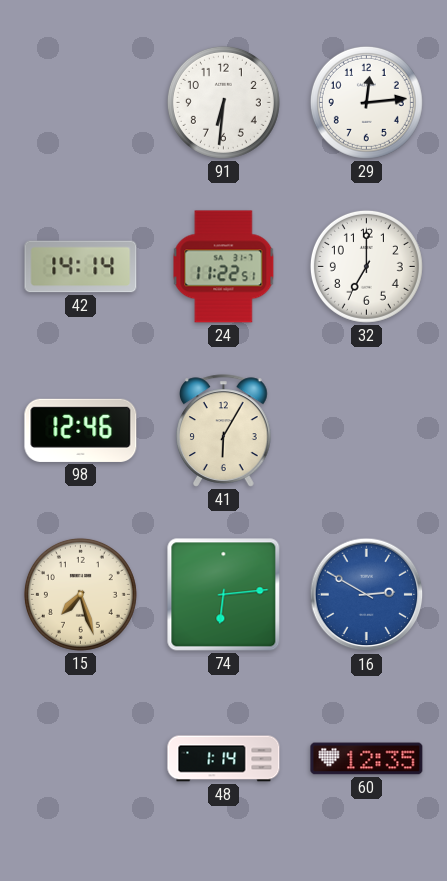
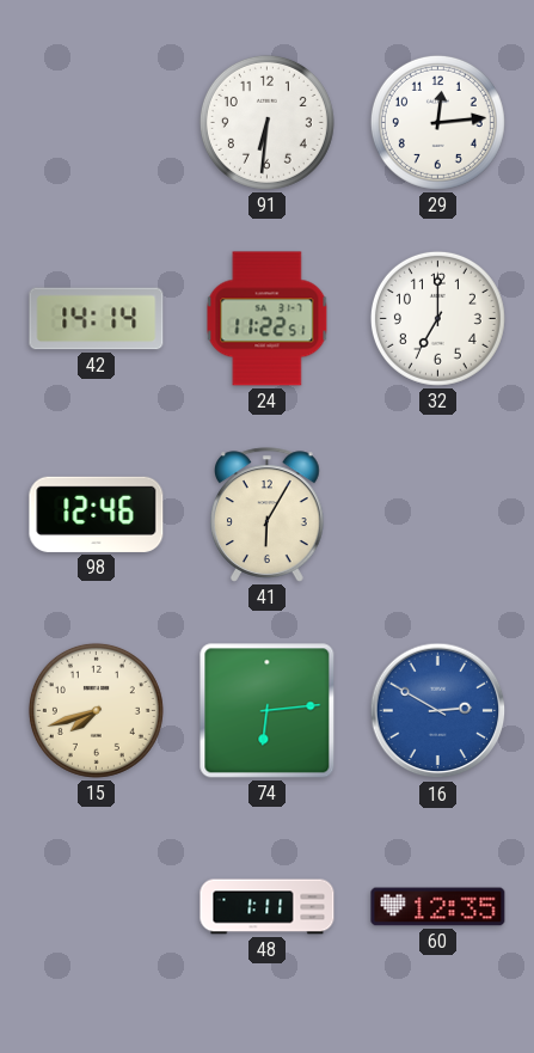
15: 7:27 -> 7:42 (96, 710)
48: 1:14 -> 1:11 (268, 907)
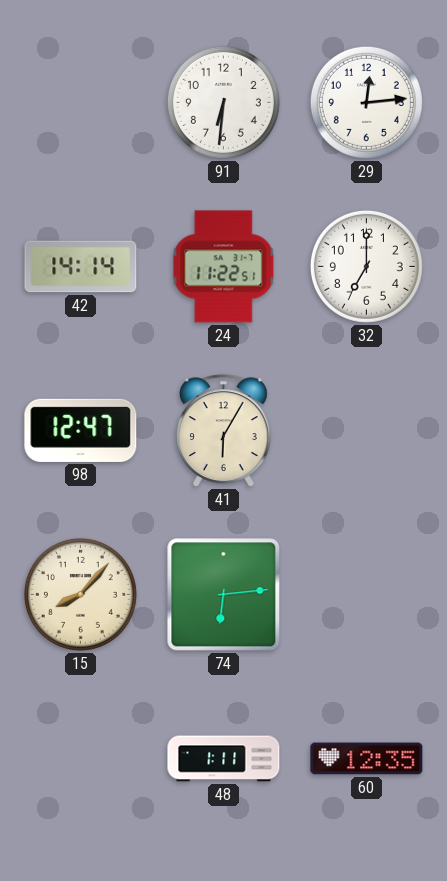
98: 12:46 -> 12:47 (81, 430)
15: 7:42 -> 8:07 (80, 594)
16: 2:50 -> none (438, 711)
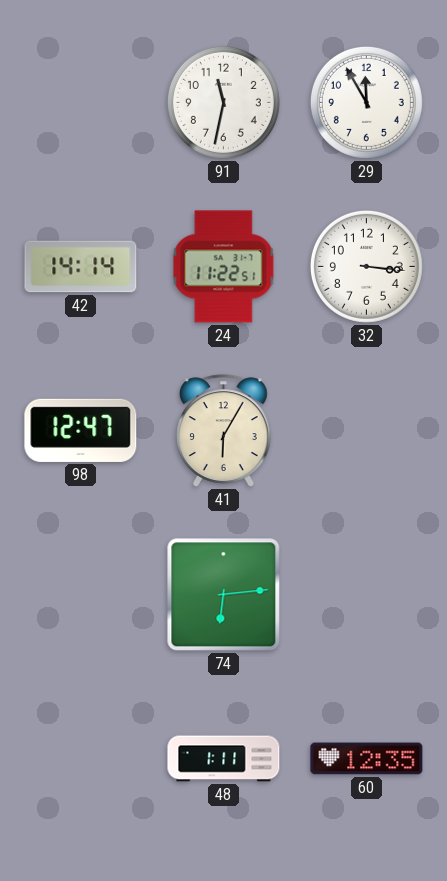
91: 6:31 -> 11:32 (223, 102)
29: 12:14 -> 11:55 (366, 102)
32: 7:00 -> 3:16 (366, 266)
15: 8:07 -> none (80, 594)
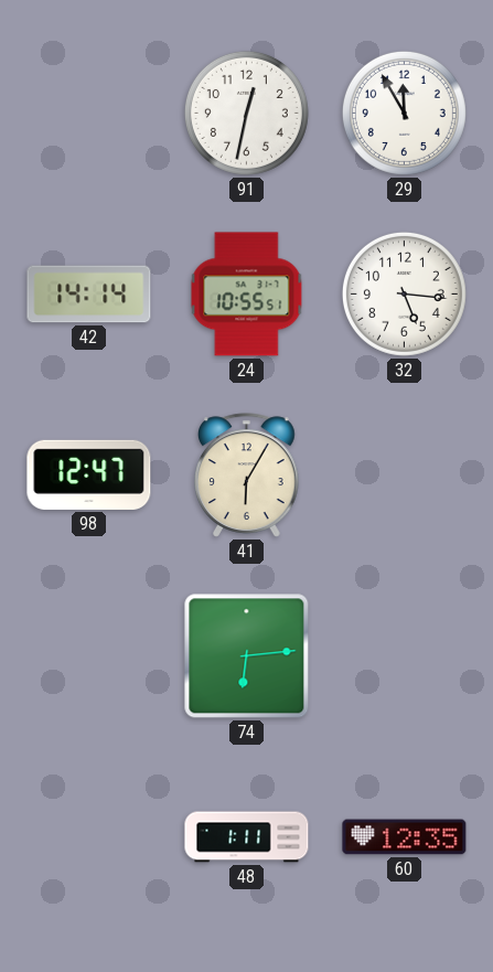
91: 11:32 -> 12:32 (246, 113)
24: 11:22 -> 10:55 (247, 295)
32: 3:16 -> 5:16 (404, 293)
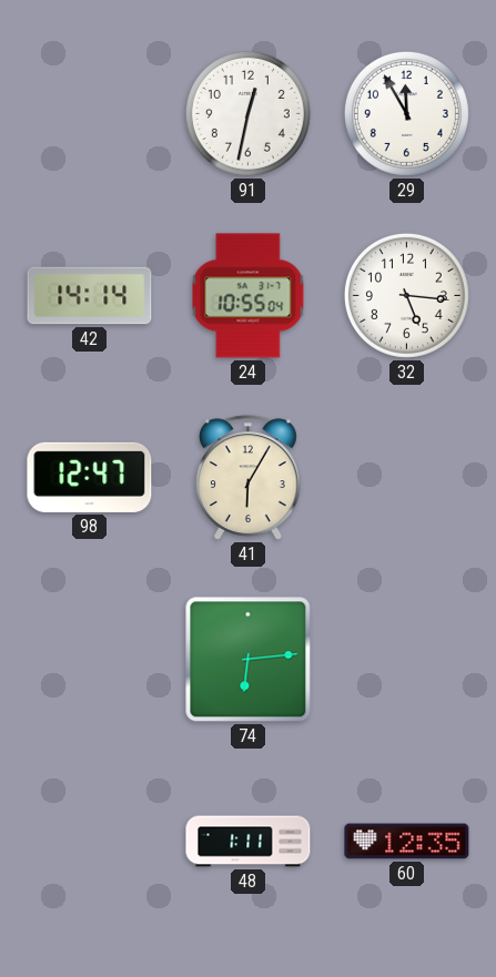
24: 10:55:51 -> 10:55:04 (249, 296)
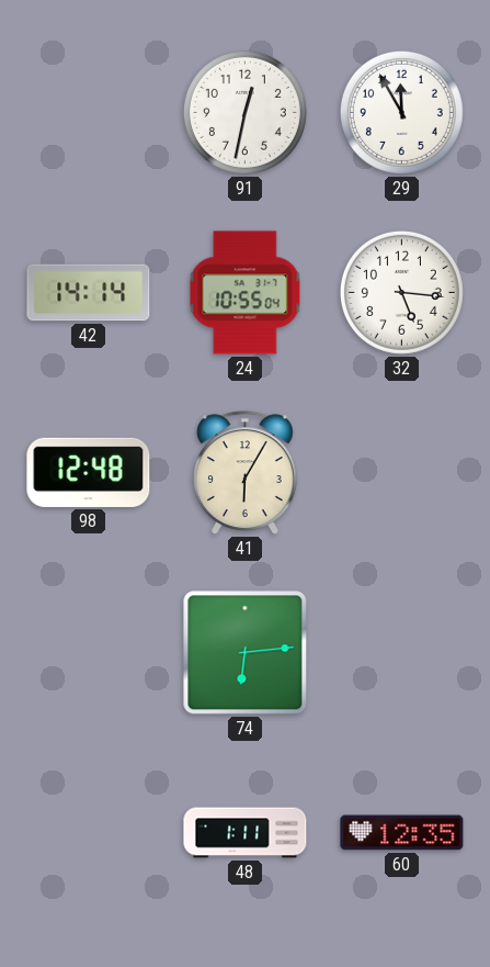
98: 12:47 -> 12:48 (89, 472)
